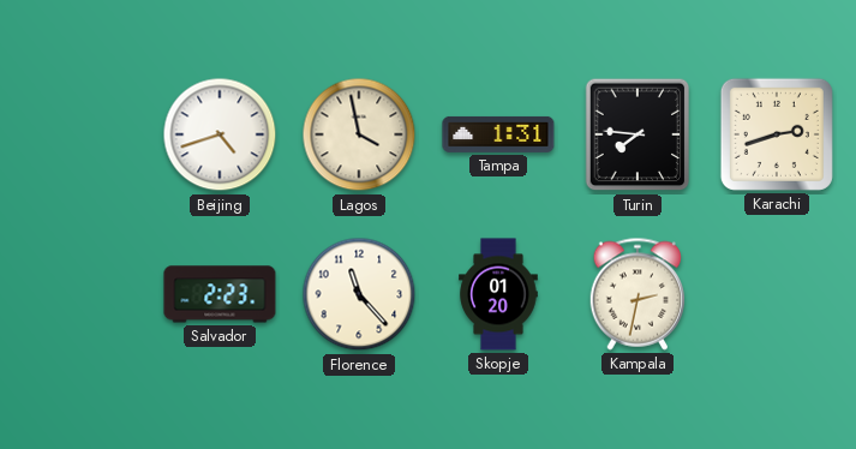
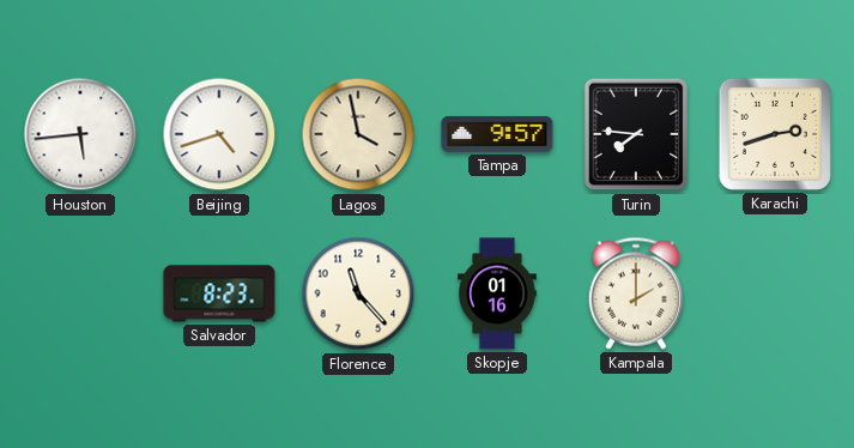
Houston: none -> 5:44 (80, 134)
Tampa: 1:31 -> 9:57 (497, 134)
Salvador: 2:23 -> 8:23 (219, 293)
Skopje: 01:20 -> 01:16 (497, 293)
Kampala: 2:32 -> 2:00 (636, 293)
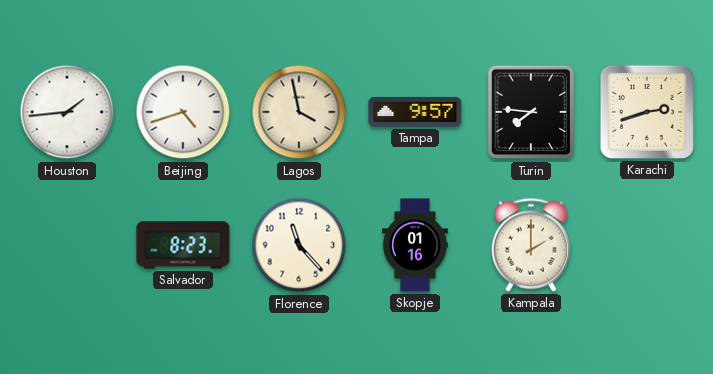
Houston: 5:44 -> 1:44 (67, 112)
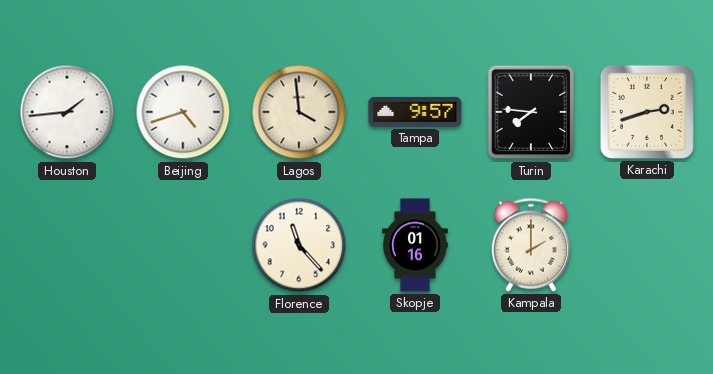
Lagos: 3:58 -> 3:59 (299, 112)
Salvador: 8:23 -> none (183, 245)
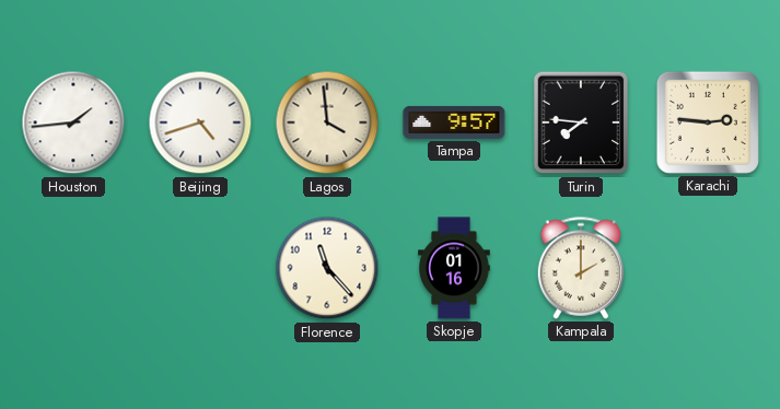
Karachi: 2:42 -> 2:46 (708, 122)
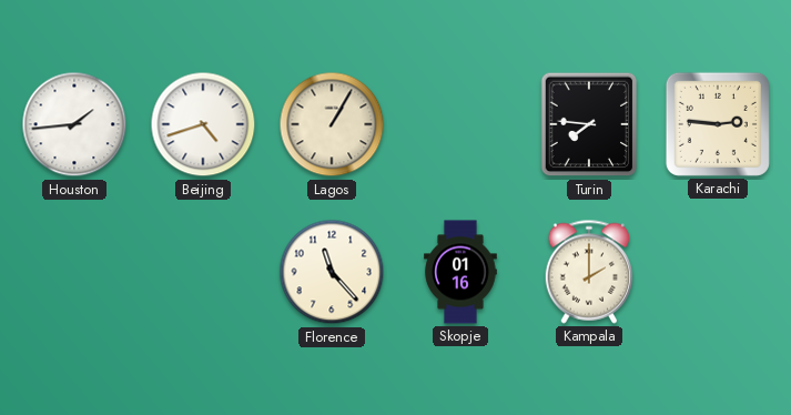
Lagos: 3:59 -> 1:05 (332, 124)
Tampa: 9:57 -> none (454, 122)
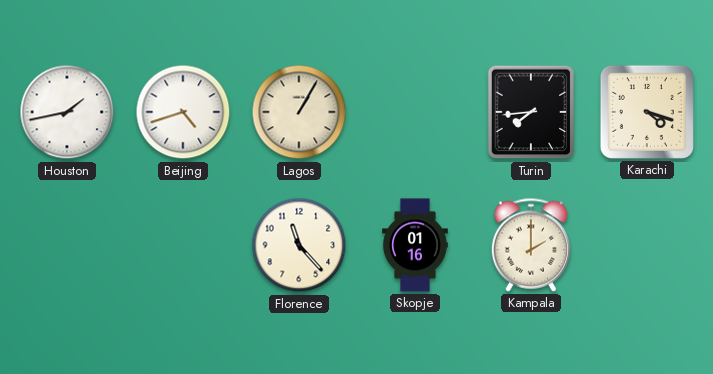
Houston: 1:44 -> 1:43 (67, 112)
Turin: 7:46 -> 7:44 (531, 112)
Karachi: 2:46 -> 4:18 (647, 112)
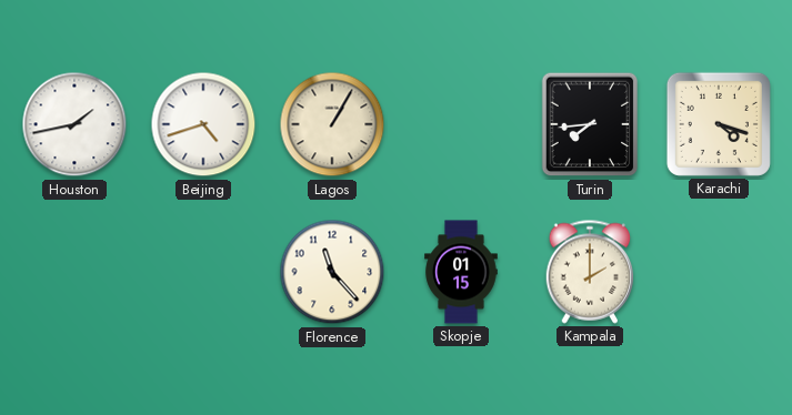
Skopje: 01:16 -> 01:15 (461, 272)
